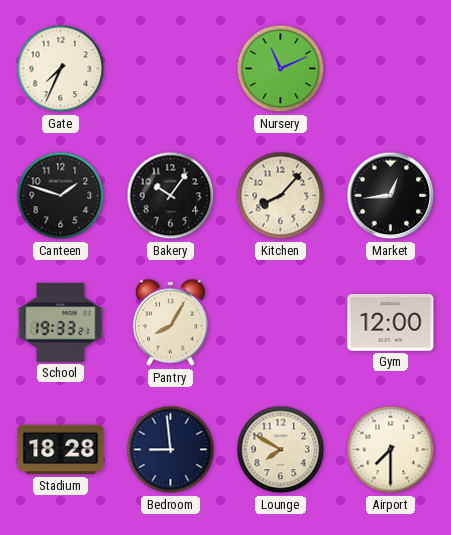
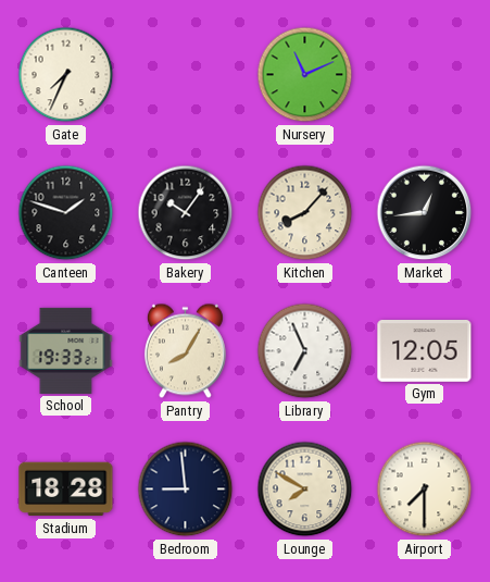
Library: none -> 6:56 (305, 351)
Gym: 12:00 -> 12:05 (425, 351)
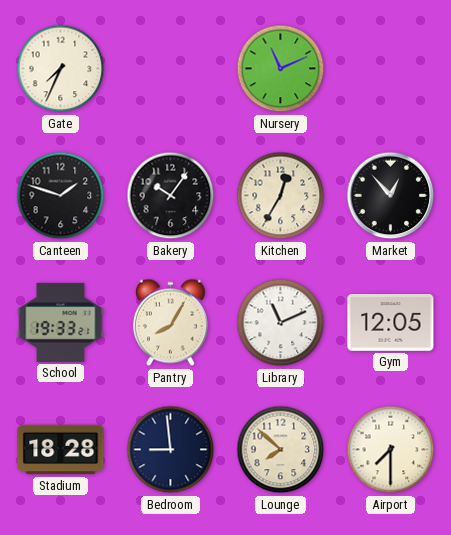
Kitchen: 8:07 -> 12:35 (281, 196)
Market: 12:44 -> 12:53 (391, 196)
Library: 6:56 -> 11:11 (281, 323)
Lounge: 7:50 -> 7:52 (281, 450)
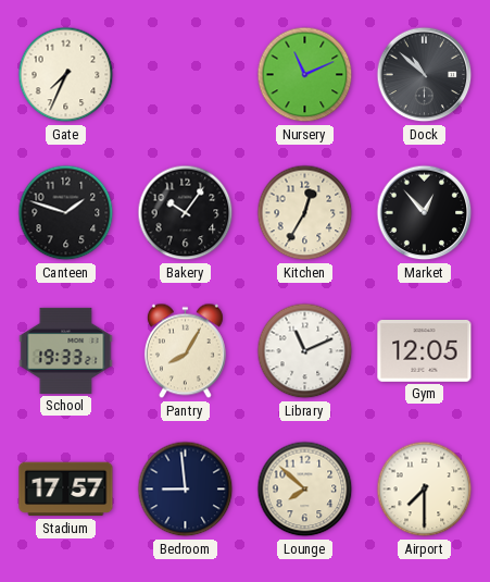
Dock: none -> 10:52 (425, 75)
Stadium: 18:28 -> 17:57 (66, 490)
